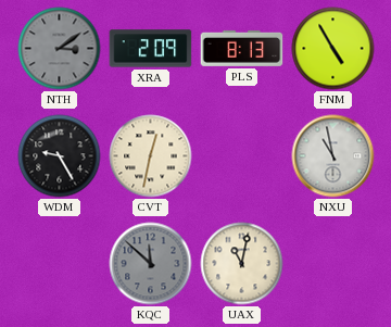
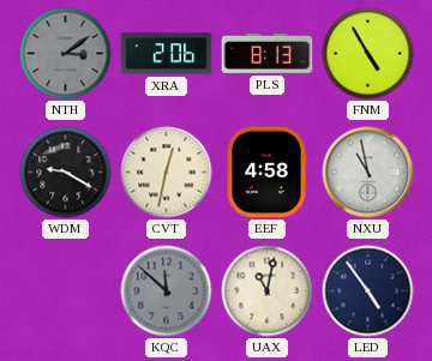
XRA: 2:09 -> 2:06 (167, 54)
WDM: 9:25 -> 9:20 (66, 173)
EEF: none -> 4:58 (266, 173)
LED: none -> 4:54 (368, 291)
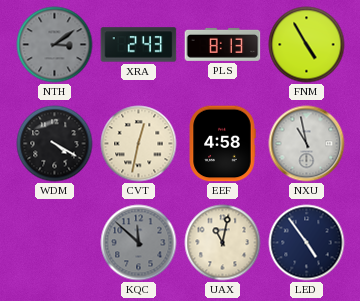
XRA: 2:06 -> 2:43 (139, 45)
WDM: 9:20 -> 4:20 (55, 144)
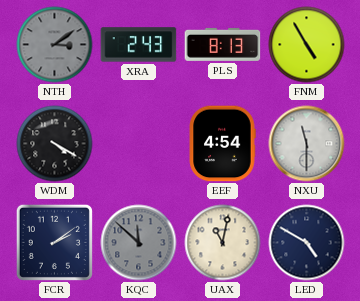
CVT: 12:32 -> none (139, 144)
EEF: 4:58 -> 4:54 (222, 144)
NXU: 10:58 -> 11:30 (307, 144)
FCR: none -> 2:09 (54, 242)
LED: 4:54 -> 4:50 (307, 243)
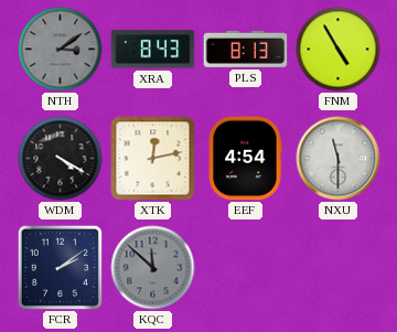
XRA: 2:43 -> 8:43 (153, 50)
XTK: none -> 12:13 (153, 159)
UAX: 11:02 -> none (223, 243)
LED: 4:50 -> none (307, 243)
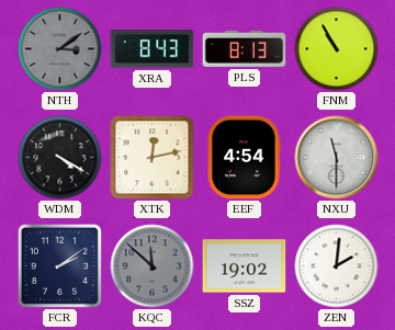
FNM: 4:55 -> 10:55 (337, 49)
SSZ: none -> 19:02 (245, 266)
ZEN: none -> 2:01 (337, 266)
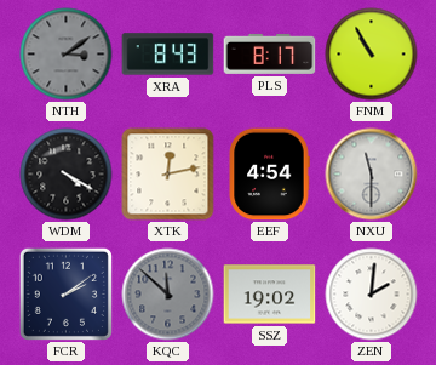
PLS: 8:13 -> 8:17 (270, 53)
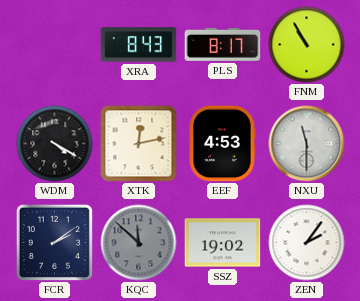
NTH: 3:09 -> none (67, 55)
EEF: 4:54 -> 4:53 (222, 144)
ZEN: 2:01 -> 2:06 (307, 243)
